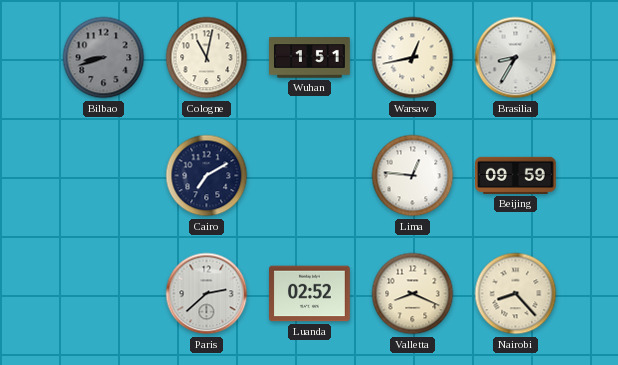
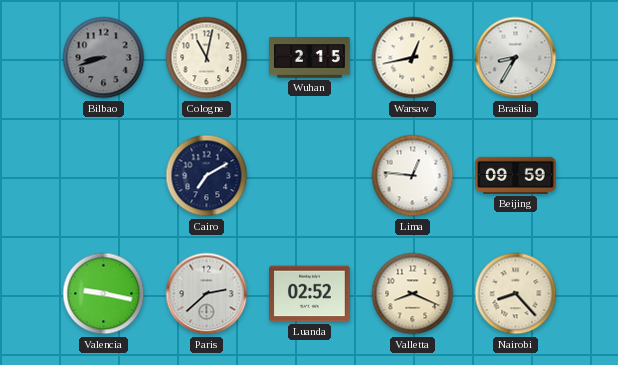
Wuhan: 1:51 -> 2:15 (310, 58)
Valencia: none -> 9:17 (104, 294)
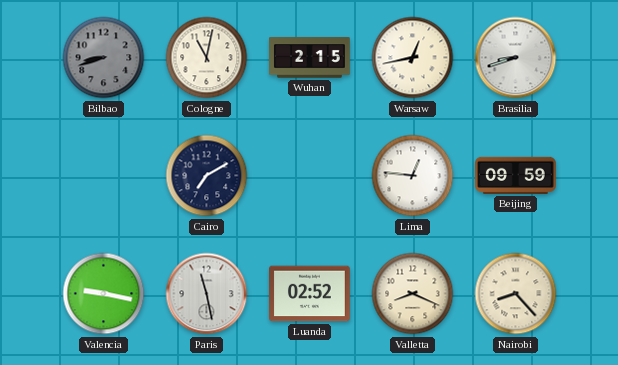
Brasilia: 8:35 -> 8:42 (516, 58)
Paris: 2:38 -> 11:28 (207, 294)
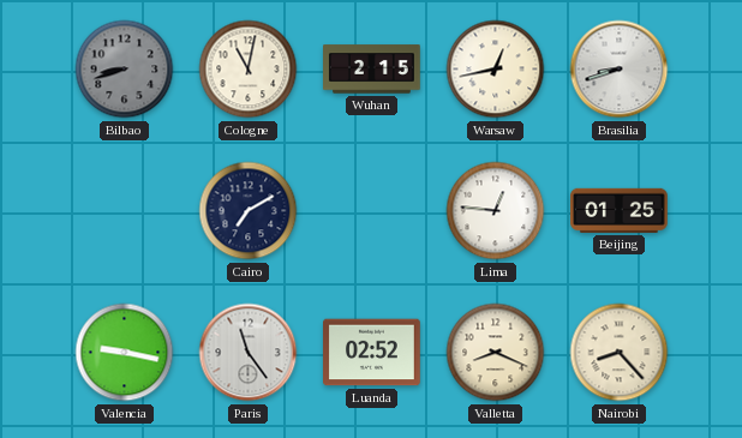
Beijing: 09:59 -> 01:25 (620, 210)
Paris: 11:28 -> 11:24 (249, 353)
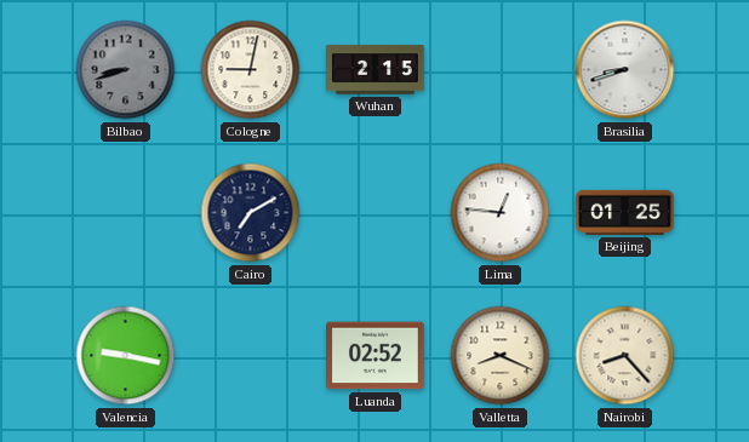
Cologne: 11:02 -> 9:02 (251, 70)
Warsaw: 12:43 -> none (496, 70)
Paris: 11:24 -> none (249, 353)
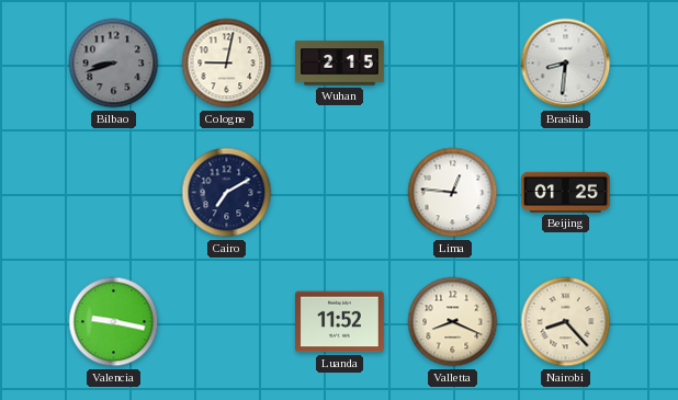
Brasilia: 8:42 -> 8:31 (566, 64)
Luanda: 02:52 -> 11:52 (340, 322)
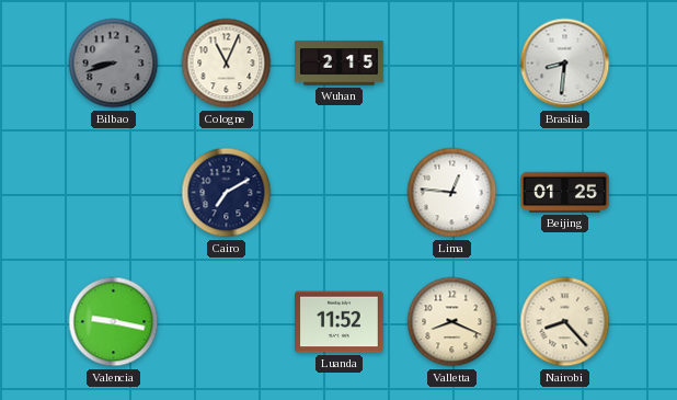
Cologne: 9:02 -> 11:04 (227, 64)
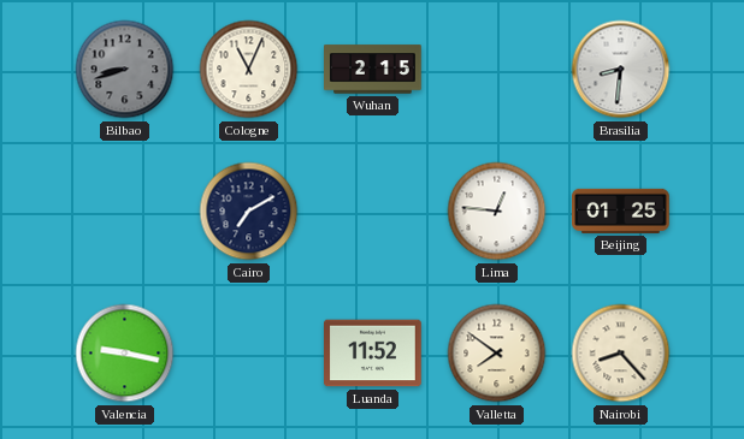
Valletta: 8:19 -> 7:51 (497, 354)
